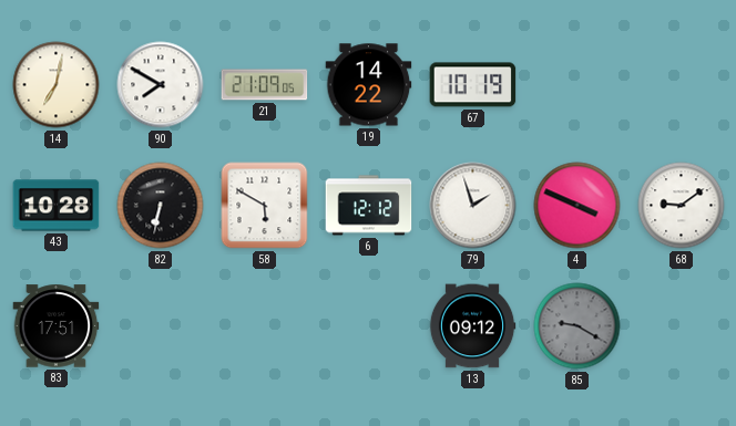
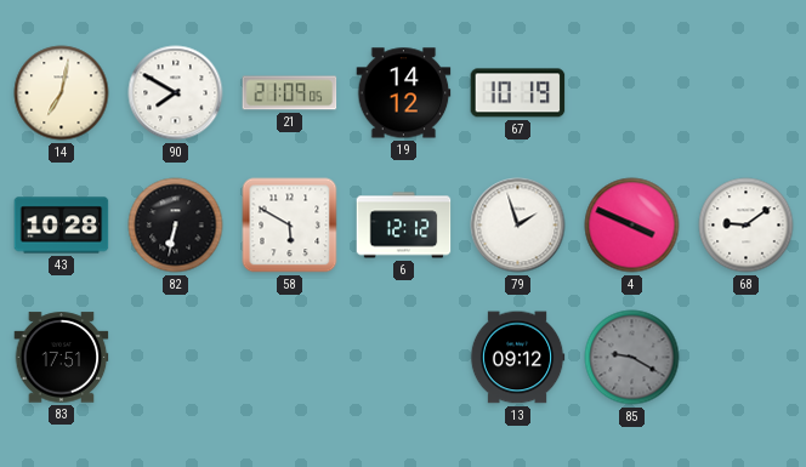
19: 14:22 -> 14:12 (404, 93)
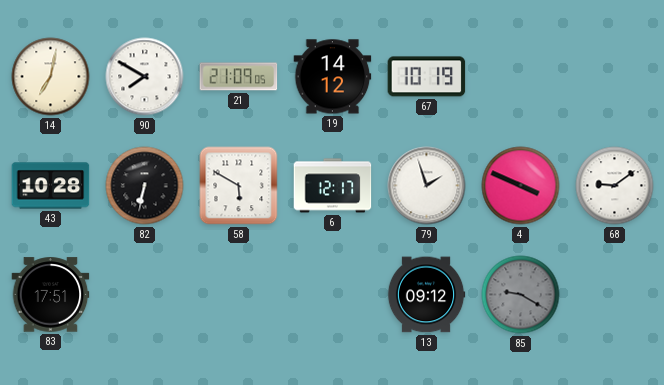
6: 12:12 -> 12:17 (333, 186)
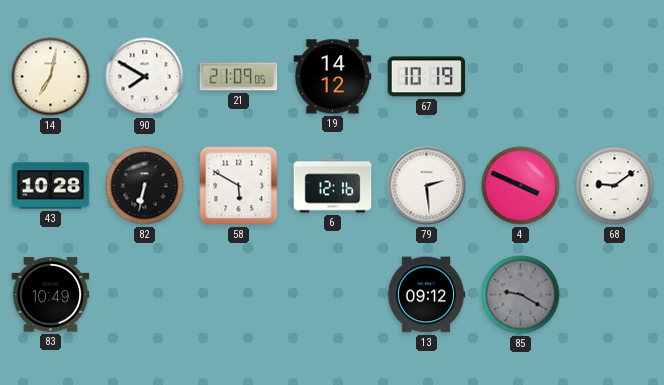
6: 12:17 -> 12:16 (333, 186)
79: 1:57 -> 2:29 (427, 186)
83: 17:51 -> 10:49 (51, 295)
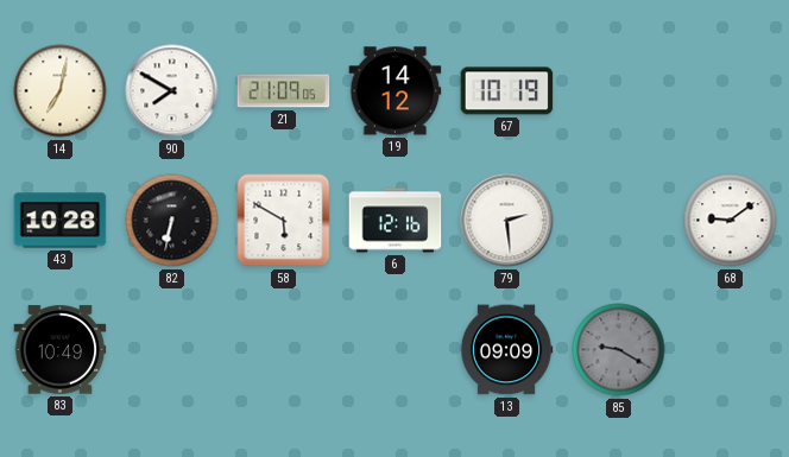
4: 3:49 -> none (521, 186)
13: 09:12 -> 09:09 (506, 350)
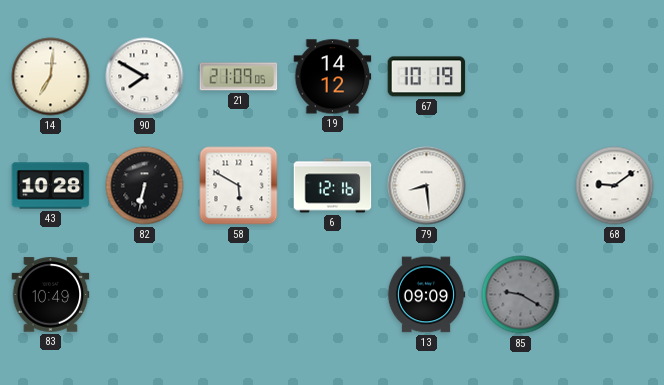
14: 7:02 -> 7:01 (51, 77)
79: 2:29 -> 8:29 (427, 186)
